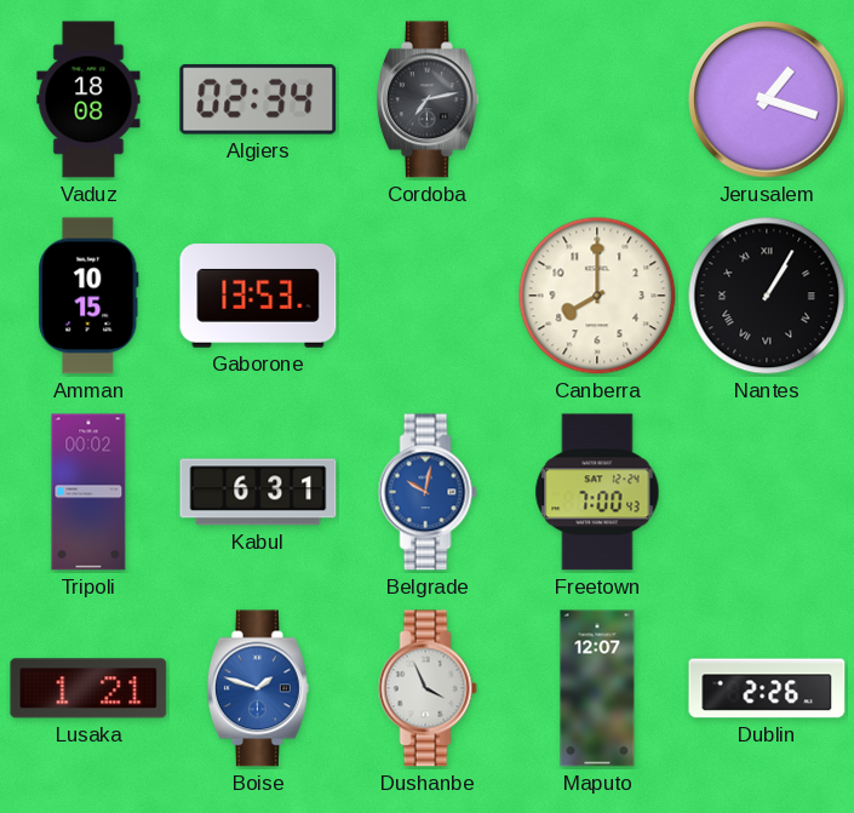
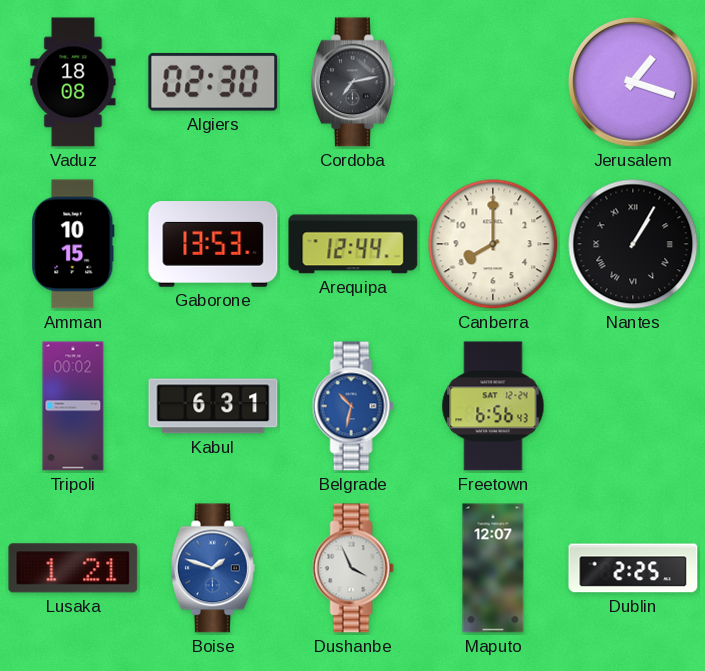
Algiers: 02:34 -> 02:30 (213, 82)
Arequipa: none -> 12:44 (353, 244)
Belgrade: 10:02 -> 10:32 (353, 406)
Freetown: 7:00 -> 6:56 (493, 406)
Dublin: 2:26 -> 2:25 (633, 568)
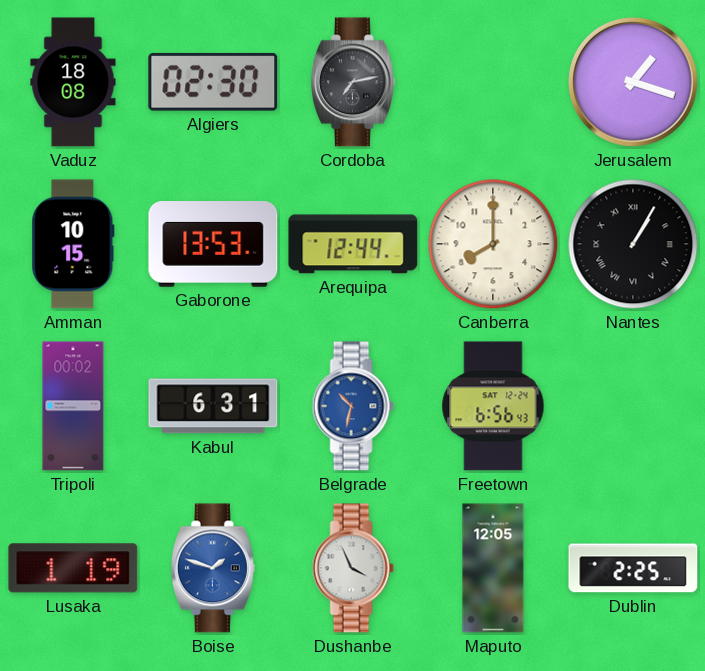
Lusaka: 1:21 -> 1:19 (73, 568)
Maputo: 12:07 -> 12:05 (493, 568)
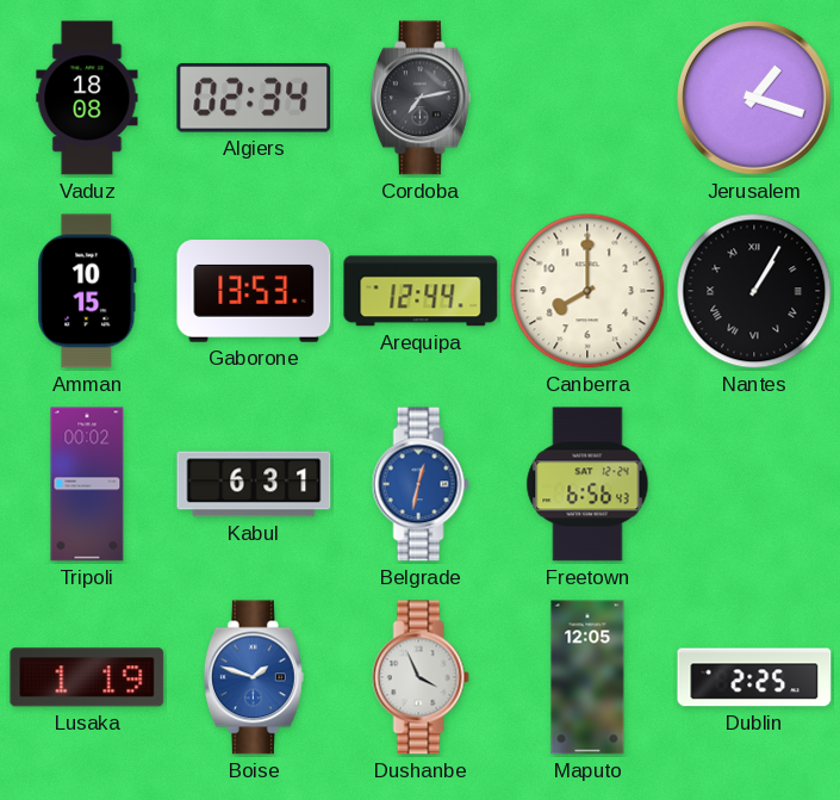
Algiers: 02:30 -> 02:34 (254, 98)
Belgrade: 10:32 -> 12:32 (421, 484)
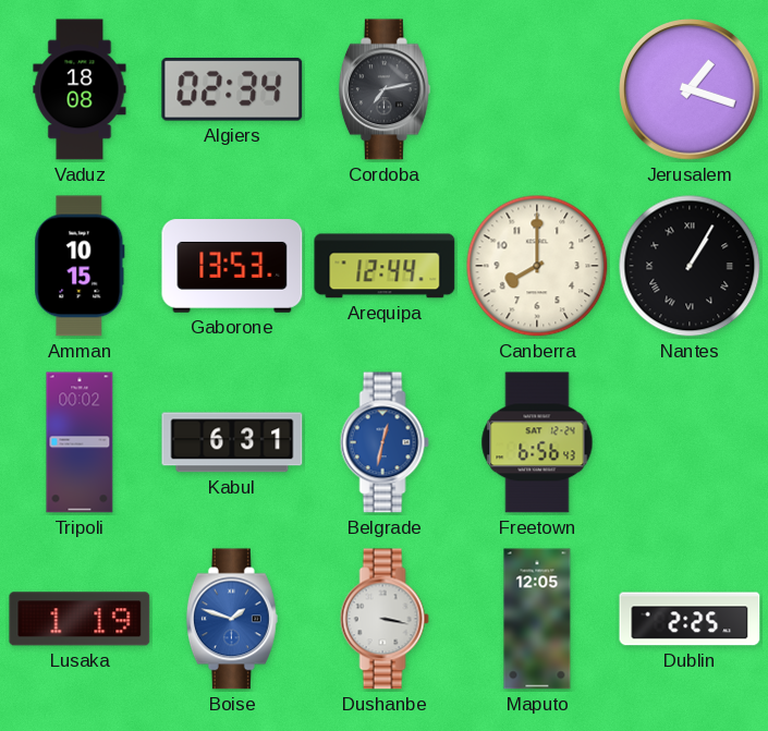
Dushanbe: 3:56 -> 3:17 (385, 619)
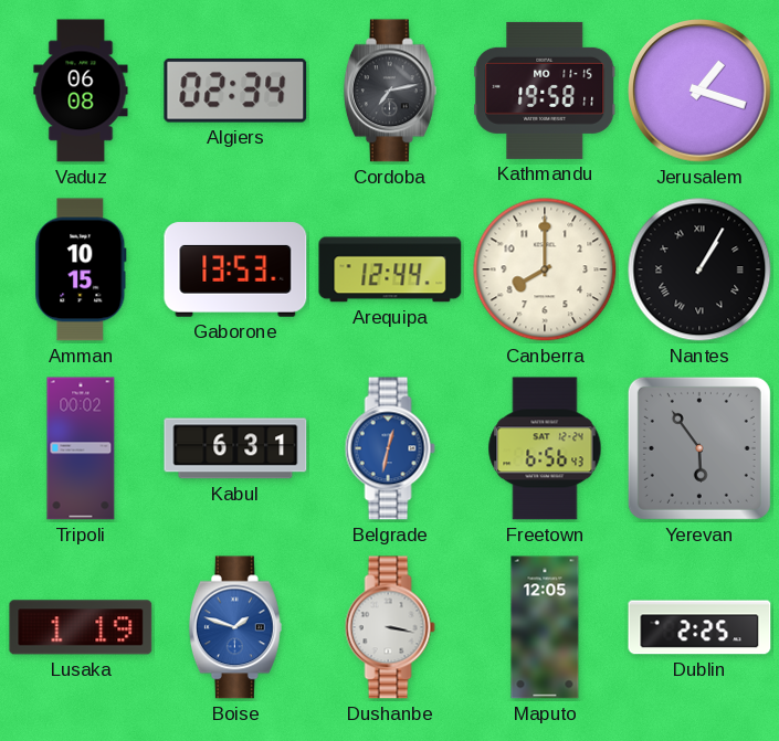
Vaduz: 18:08 -> 06:08 (81, 91)
Kathmandu: none -> 19:58 (545, 91)
Yerevan: none -> 5:54 (699, 448)
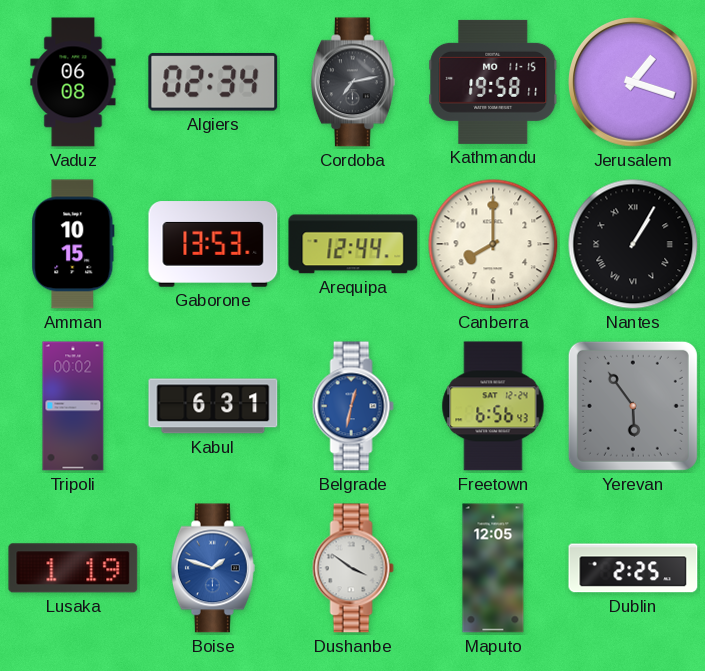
Dushanbe: 3:17 -> 3:51 (353, 568)
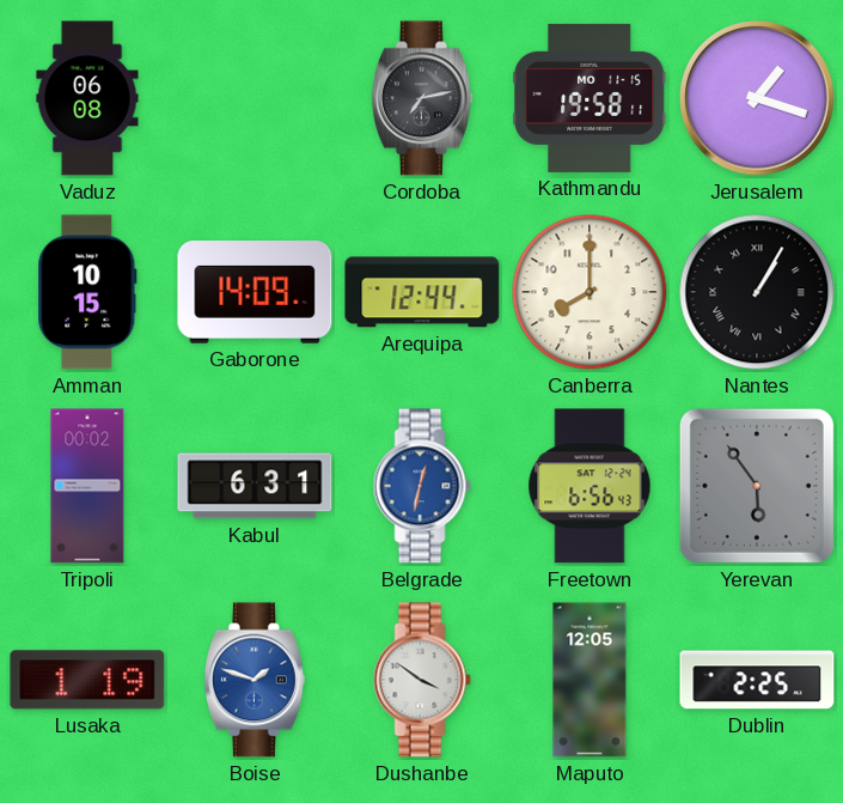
Algiers: 02:34 -> none (213, 82)
Gaborone: 13:53 -> 14:09 (255, 292)
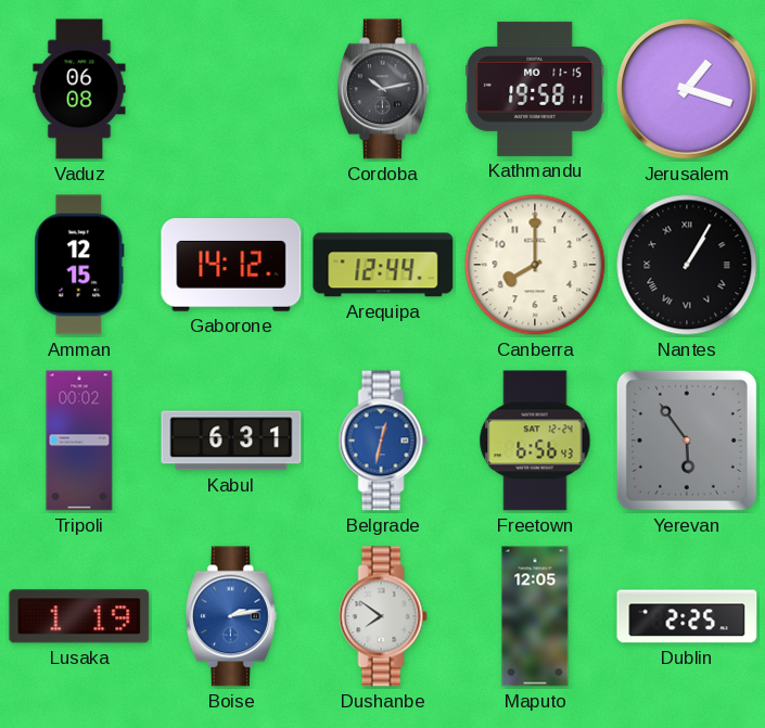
Cordoba: 7:13 -> 10:13 (383, 89)
Amman: 10:15 -> 12:15 (79, 265)
Gaborone: 14:09 -> 14:12 (231, 265)
Boise: 1:48 -> 2:13 (231, 616)
Dushanbe: 3:51 -> 7:51 (383, 616)
